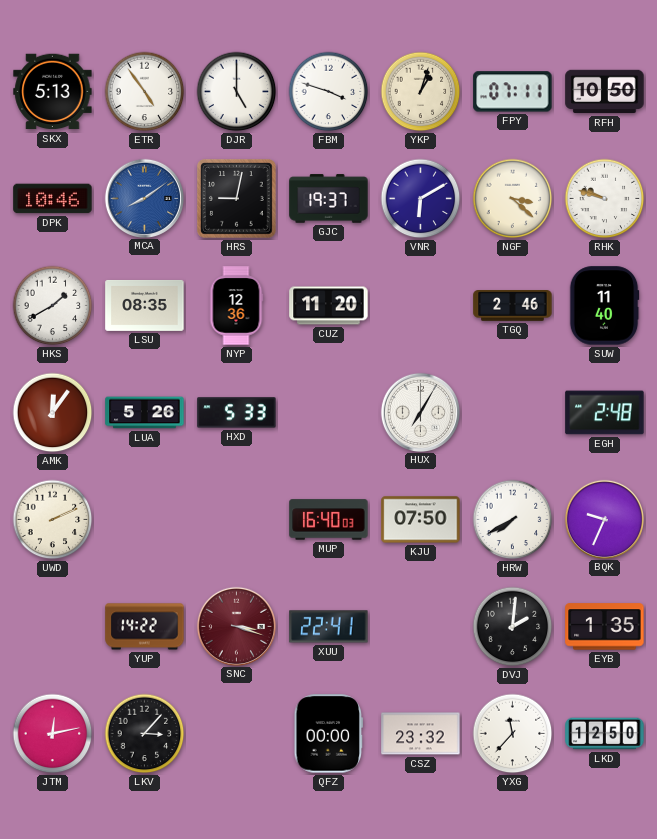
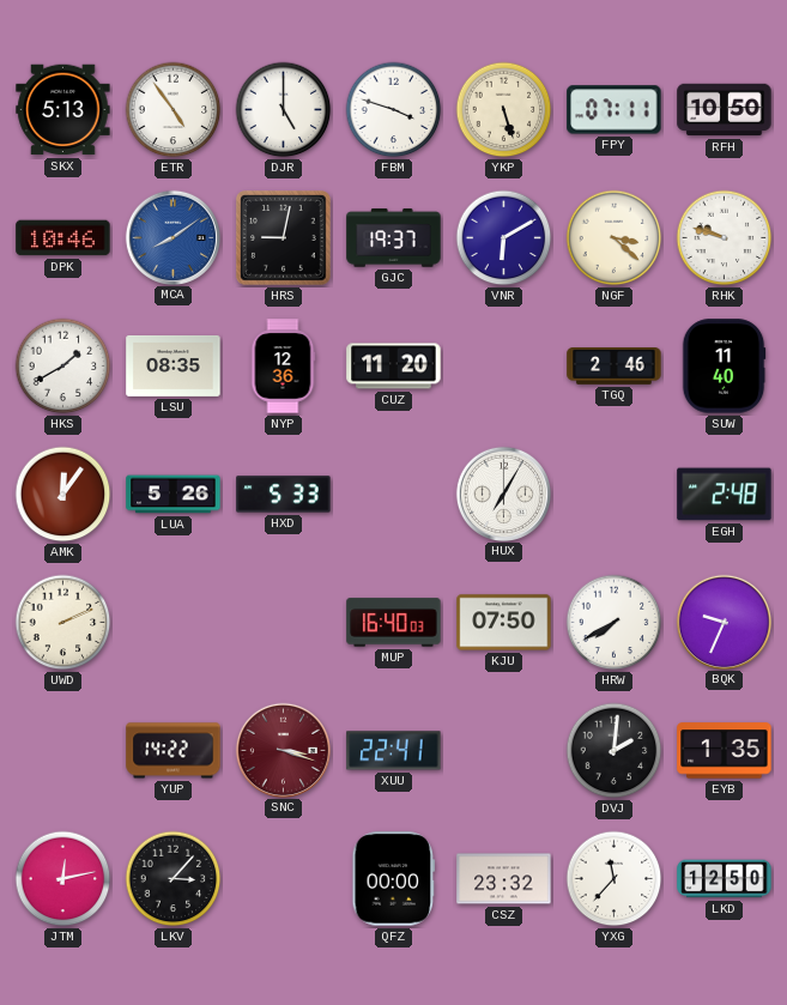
YKP: 1:03 -> 5:27 (504, 110)
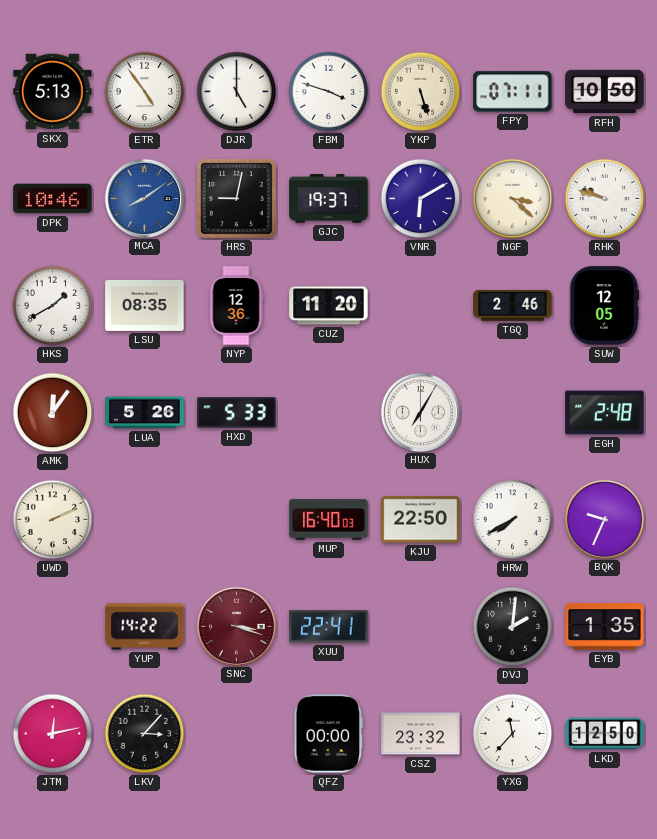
SUW: 11:40 -> 12:05 (604, 306)
KJU: 07:50 -> 22:50 (421, 520)
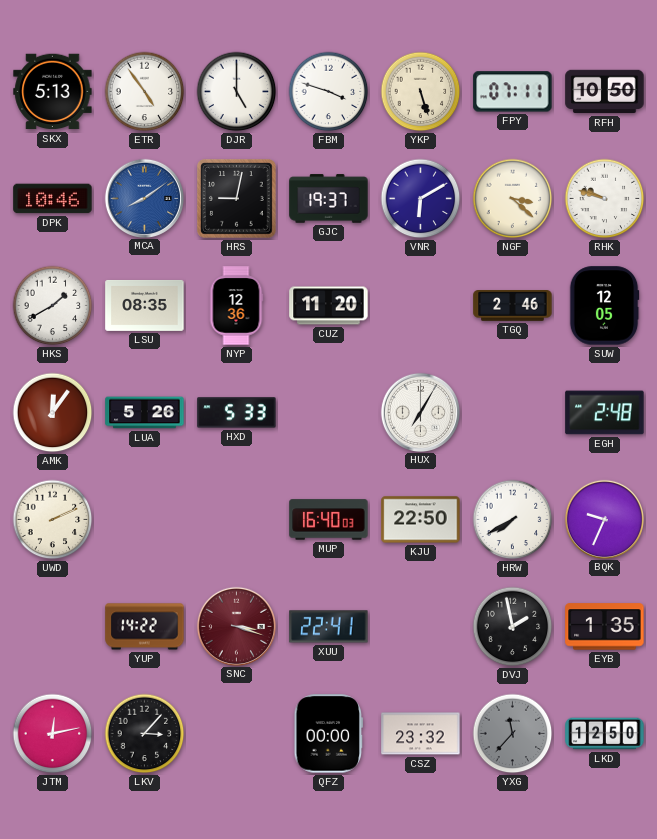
DVJ: 2:01 -> 1:58 (513, 627)
YXG dial: white -> grey (513, 734)
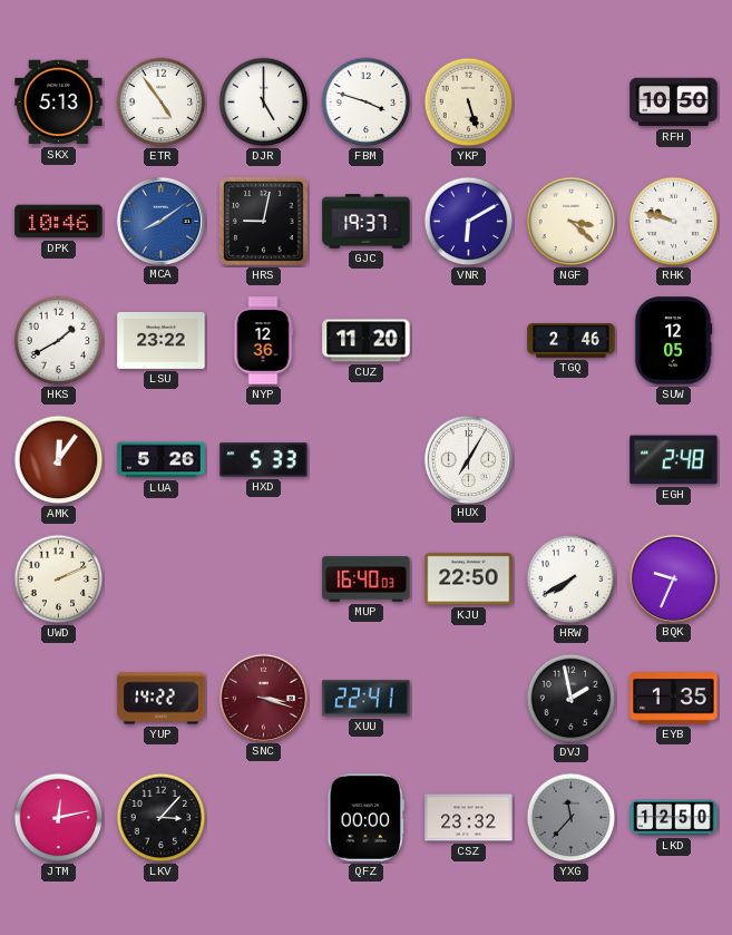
FPY: 07:11 -> none (513, 92)
LSU: 08:35 -> 23:22 (162, 340)
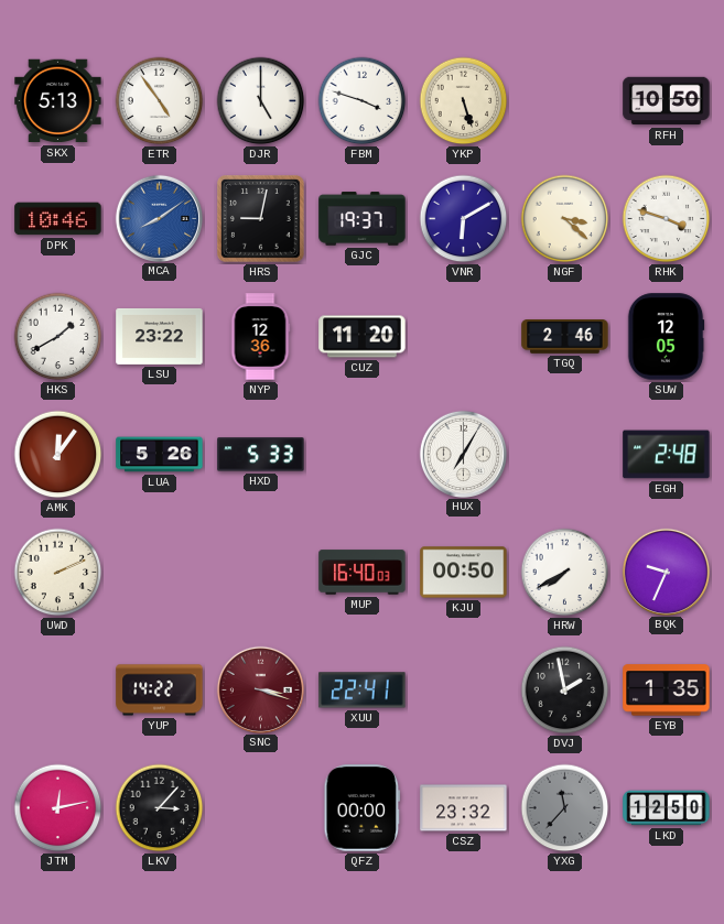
RHK: 9:48 -> 3:48 (667, 219)
KJU: 22:50 -> 00:50 (464, 573)
